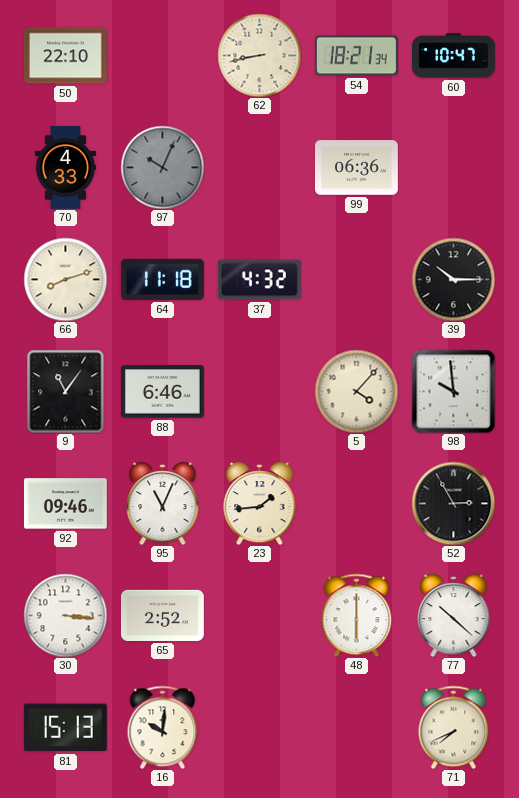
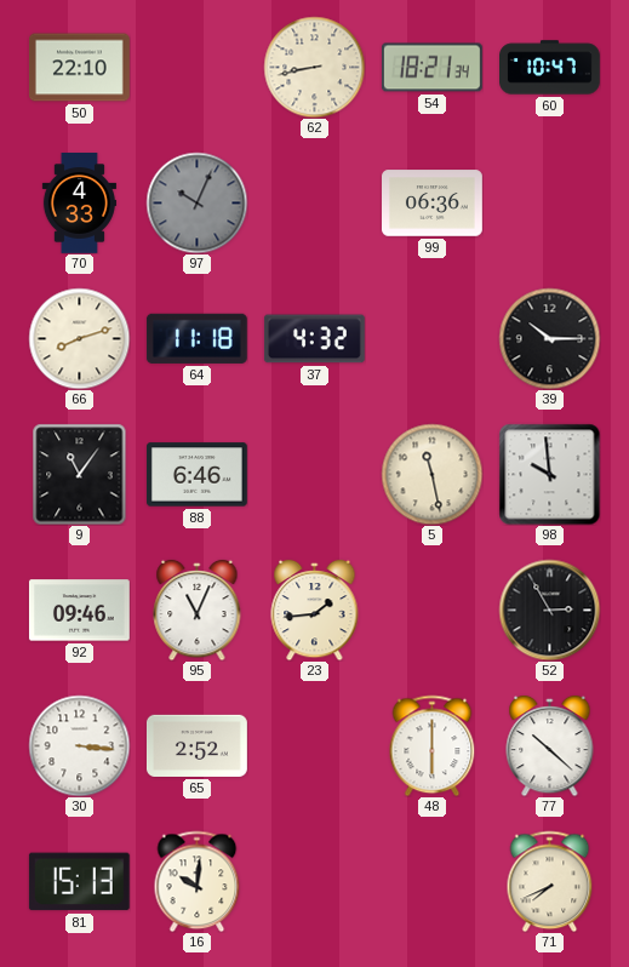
5: 4:07 -> 11:28 (431, 474)
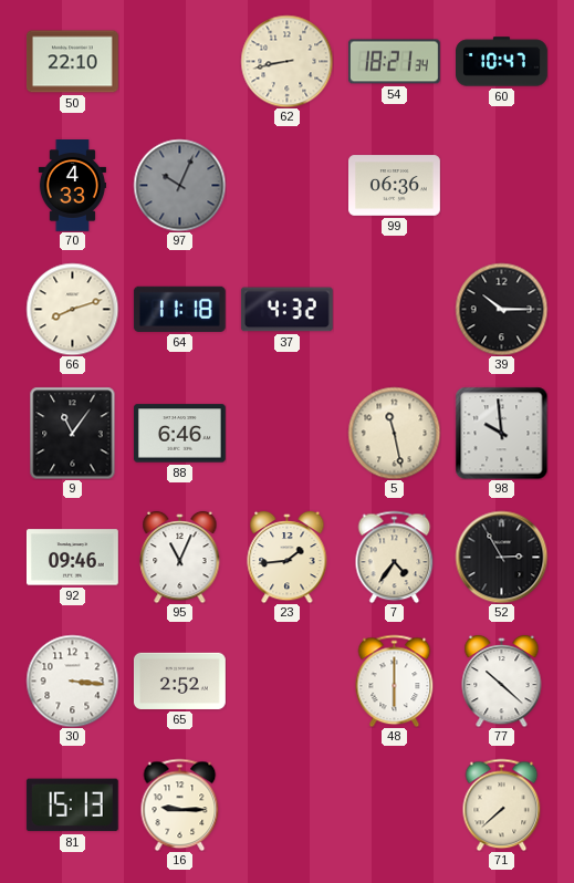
7: none -> 4:36 (395, 557)
16: 10:01 -> 9:15 (180, 804)
71: 7:41 -> 7:38 (502, 804)
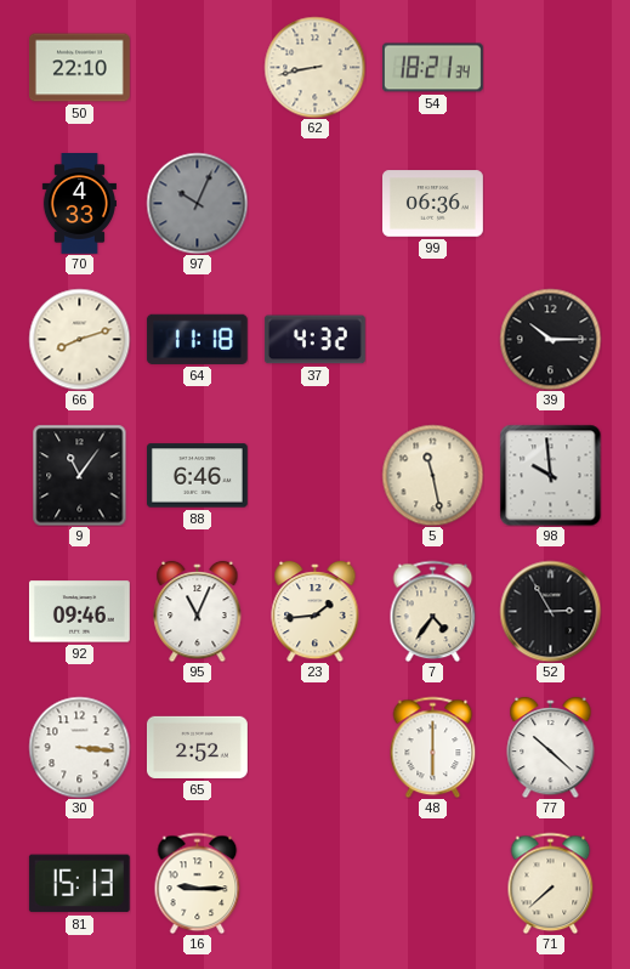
60: 10:47 -> none (502, 62)
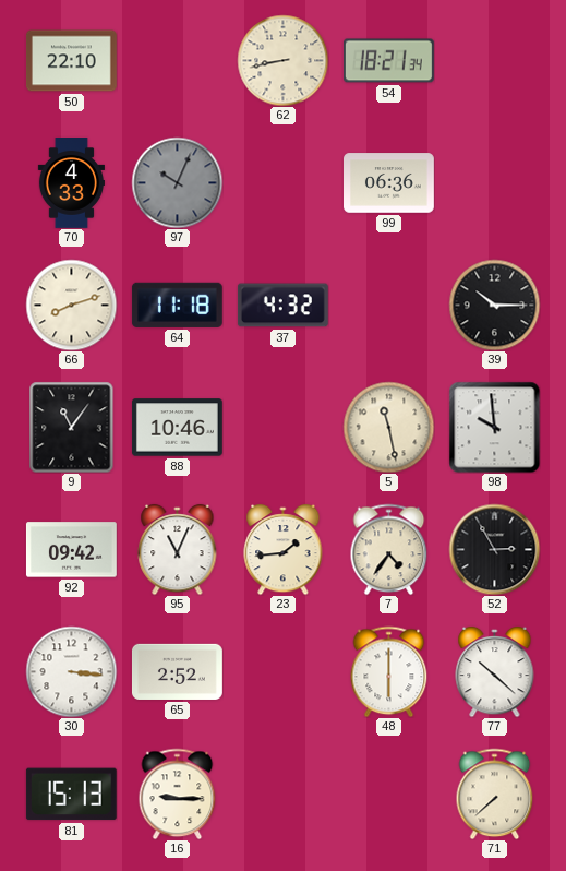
88: 6:46 -> 10:46 (177, 428)
92: 09:46 -> 09:42 (71, 550)
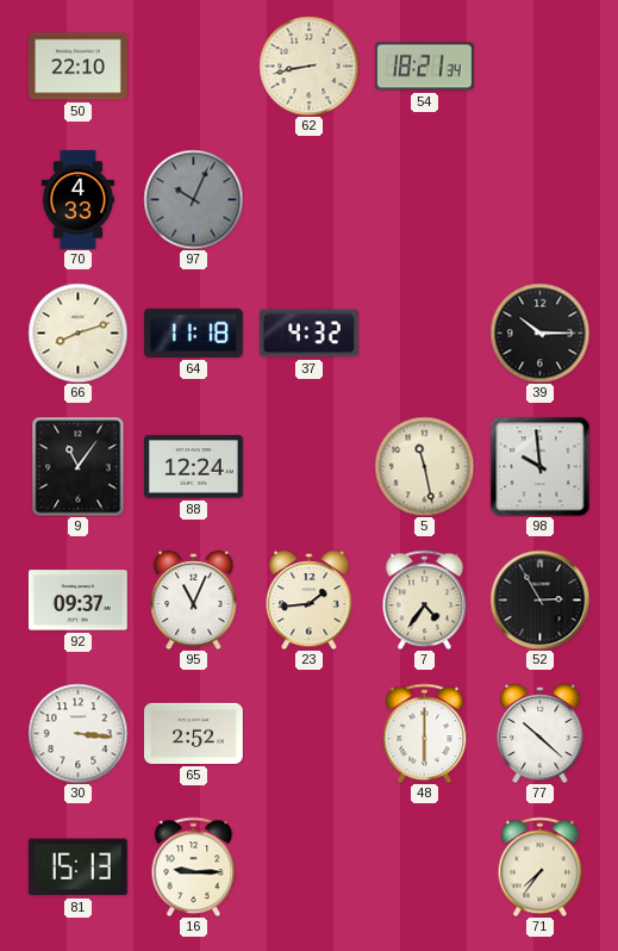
99: 06:36 -> none (389, 183)
88: 10:46 -> 12:24 (193, 467)
92: 09:42 -> 09:37 (77, 601)
71: 7:38 -> 7:36 (541, 866)
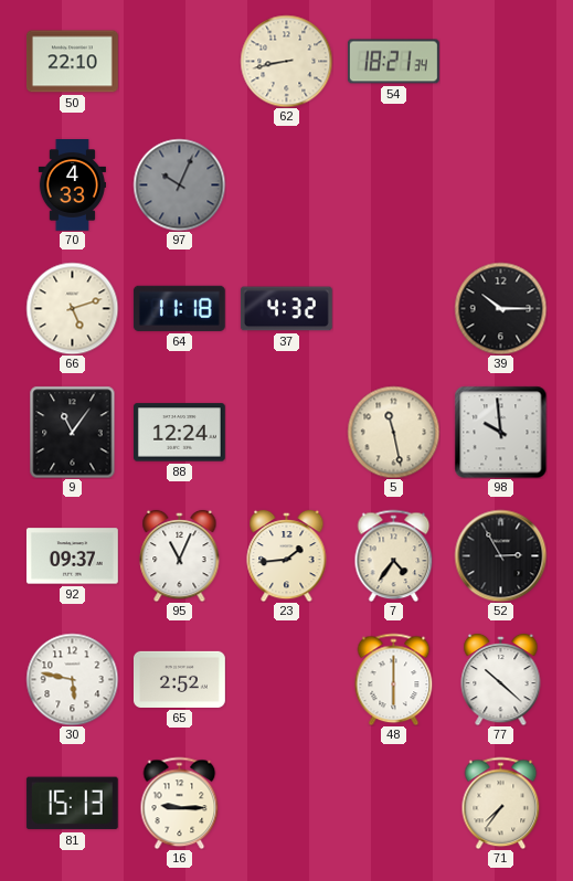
66: 8:12 -> 5:12 (72, 308)
30: 3:16 -> 5:47 (72, 679)
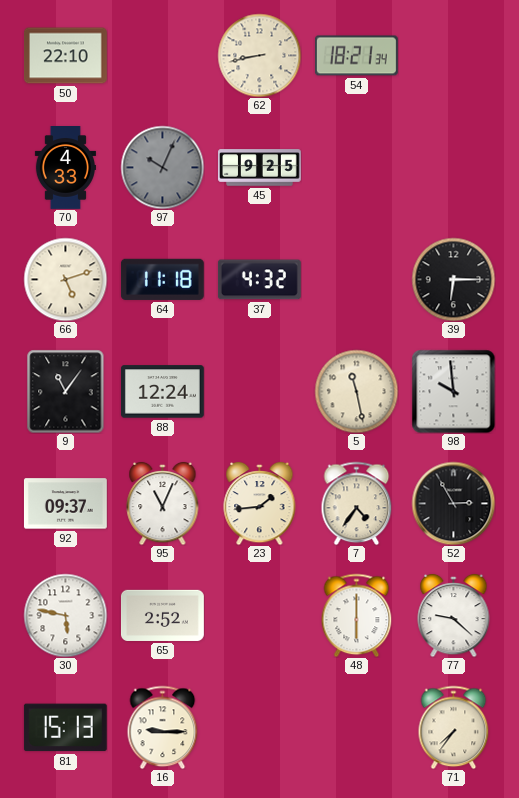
45: none -> 9:25 (260, 168)
39: 10:15 -> 6:15 (453, 279)
77: 10:22 -> 9:22 (454, 615)
